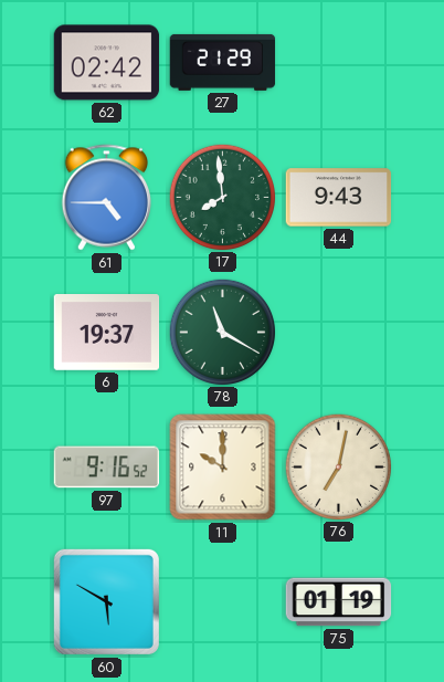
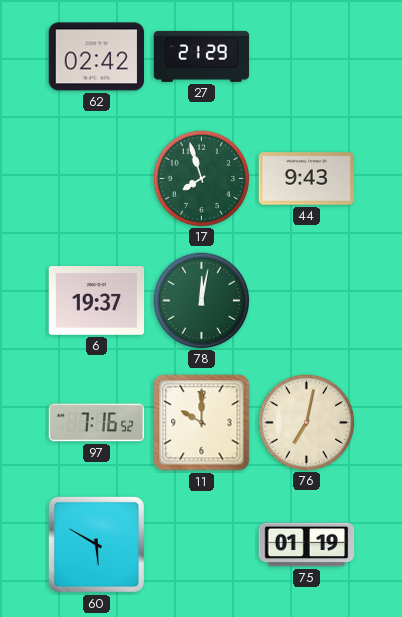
61: 4:45 -> none (106, 198)
17: 7:59 -> 7:57 (201, 178)
78: 11:20 -> 12:02 (201, 300)
97: 9:16 -> 7:16 (97, 423)
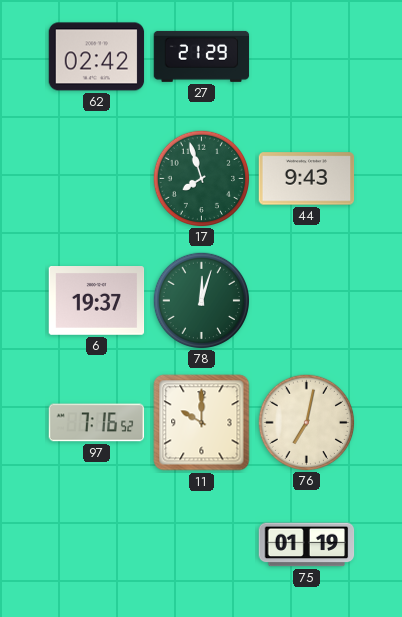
78: 12:02 -> 12:03 (201, 300)
60: 5:50 -> none (96, 544)
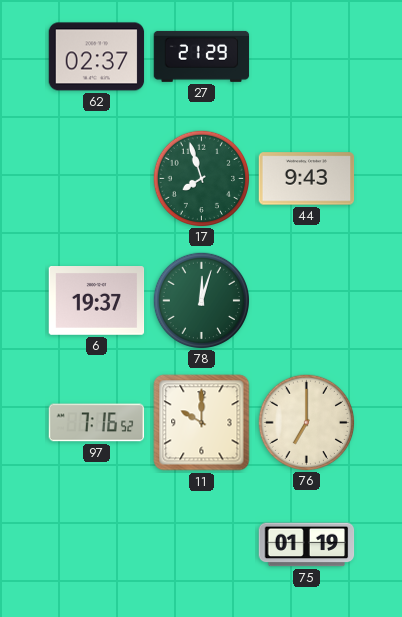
62: 02:42 -> 02:37 (97, 57)
76: 7:02 -> 7:00 (306, 422)
